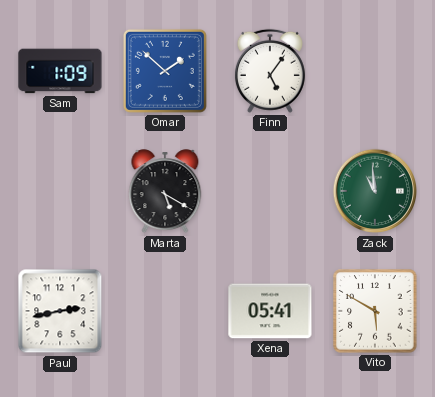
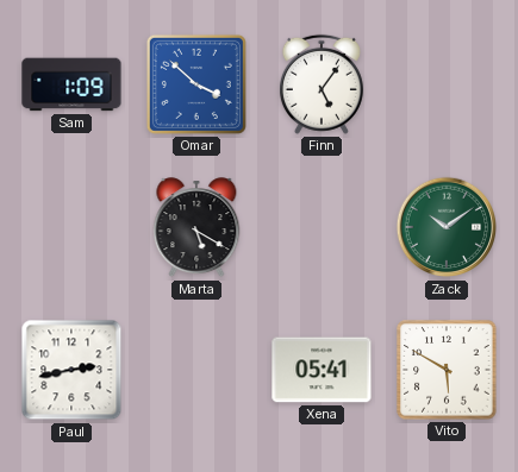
Omar: 1:52 -> 3:52 (196, 84)
Zack: 10:59 -> 10:09 (447, 227)
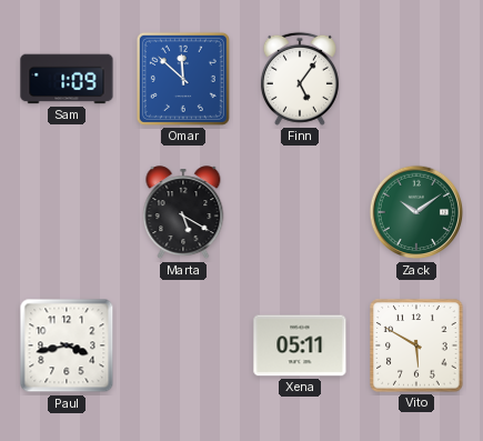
Omar: 3:52 -> 11:52 (183, 79)
Paul: 2:43 -> 3:43 (67, 345)
Xena: 05:41 -> 05:11 (300, 345)
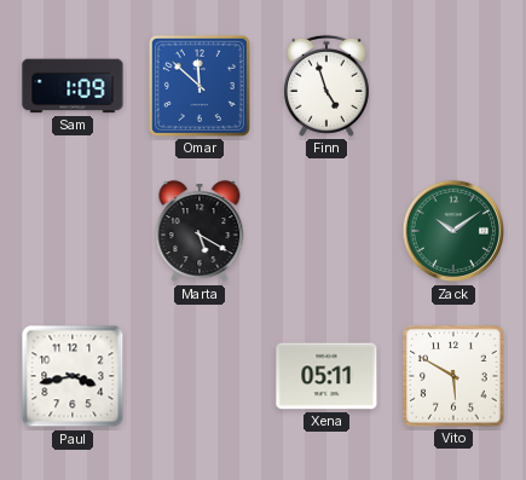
Finn: 5:06 -> 4:57 (326, 86)
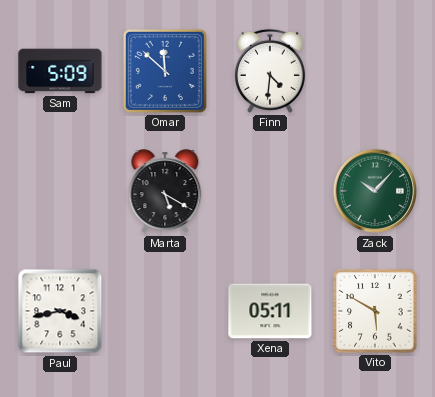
Sam: 1:09 -> 5:09 (60, 71)
Finn: 4:57 -> 4:31 (270, 71)
Zack: 10:09 -> 10:07 (375, 191)
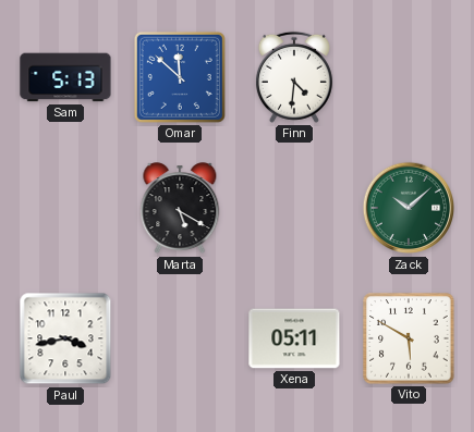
Sam: 5:09 -> 5:13 (65, 77)
Zack: 10:07 -> 10:08 (409, 208)
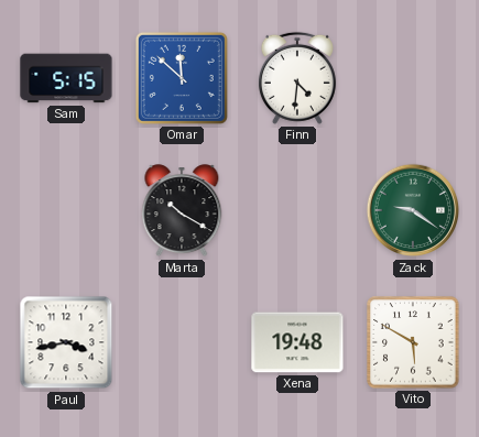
Sam: 5:13 -> 5:15 (66, 78)
Marta: 5:20 -> 10:20 (182, 211)
Zack: 10:08 -> 9:21 (413, 210)
Xena: 05:11 -> 19:48 (297, 342)
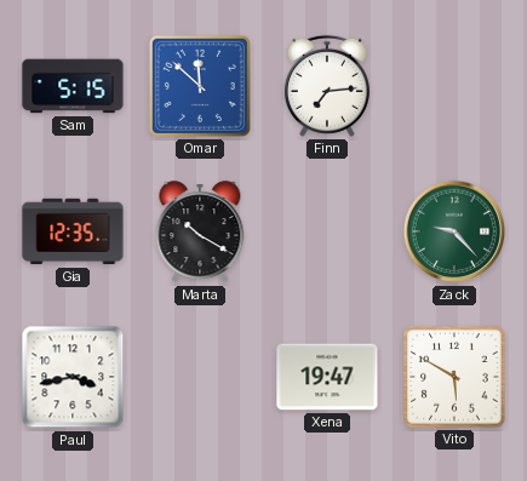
Finn: 4:31 -> 7:14 (327, 86)
Gia: none -> 12:35 (73, 231)
Zack: 9:21 -> 9:23 (454, 231)
Xena: 19:48 -> 19:47 (327, 377)
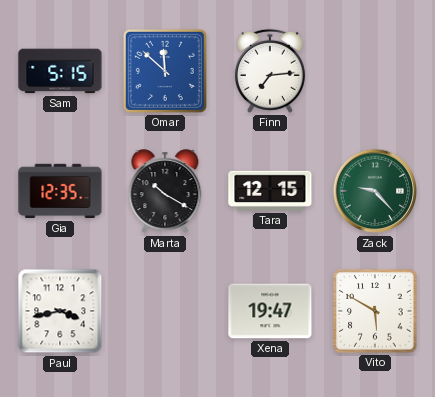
Tara: none -> 12:15 (270, 191)
